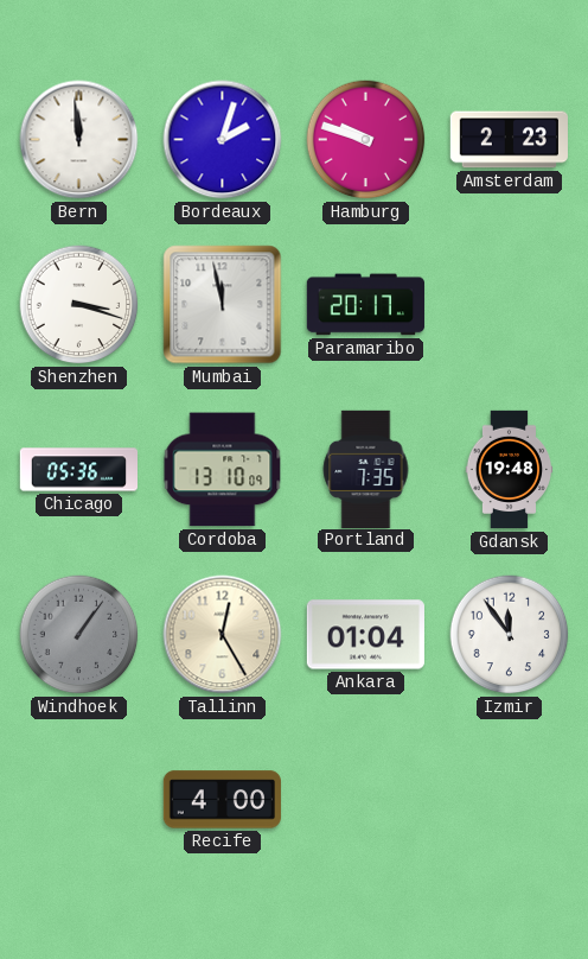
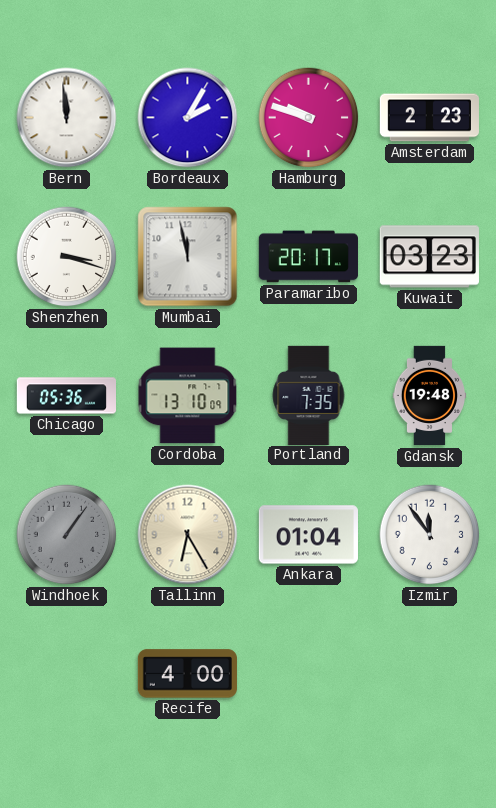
Bordeaux: 2:03 -> 2:05 (188, 118)
Kuwait: none -> 03:23 (429, 257)
Tallinn: 12:25 -> 6:25 (188, 535)
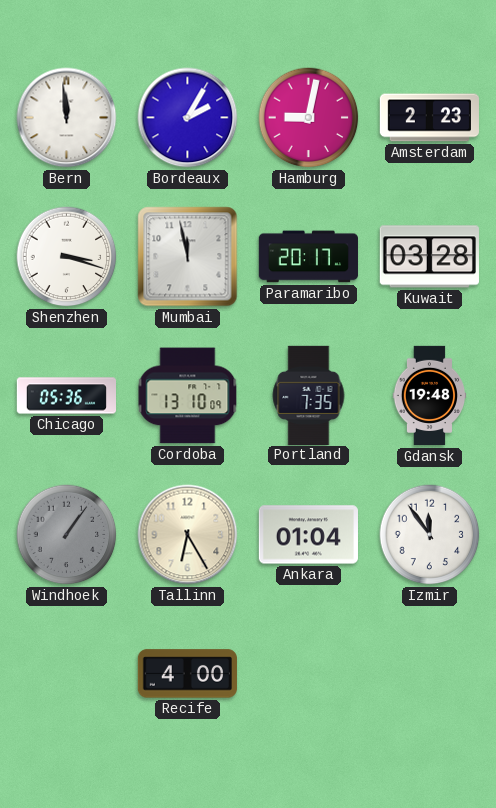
Hamburg: 9:48 -> 9:02 (309, 118)
Kuwait: 03:23 -> 03:28 (429, 257)
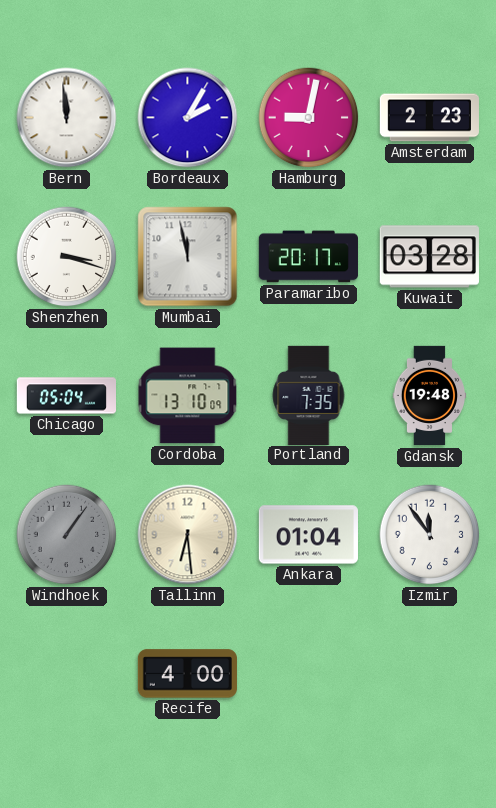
Chicago: 05:36 -> 05:04 (66, 396)
Tallinn: 6:25 -> 6:29 (188, 535)
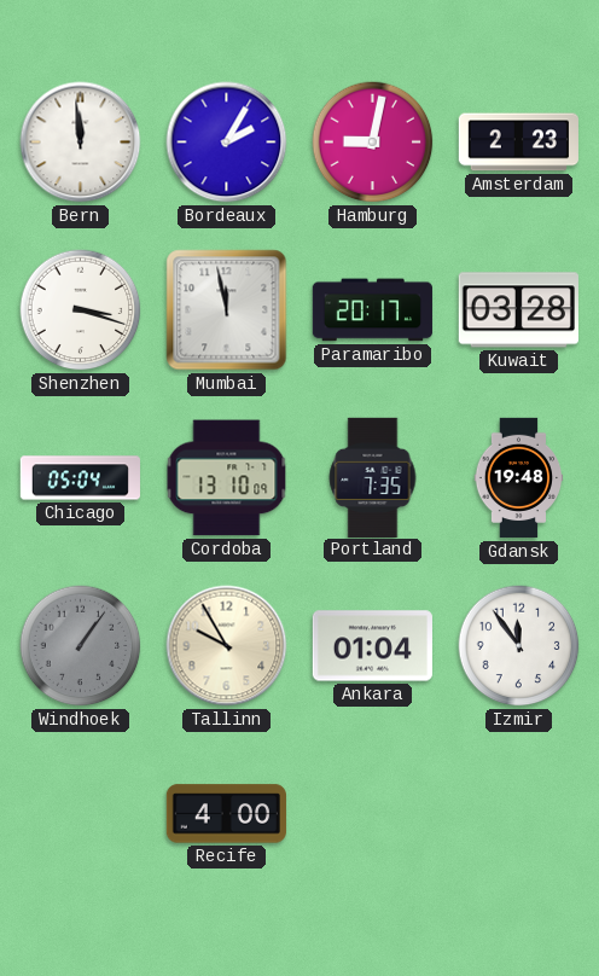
Tallinn: 6:29 -> 9:55 (227, 646)
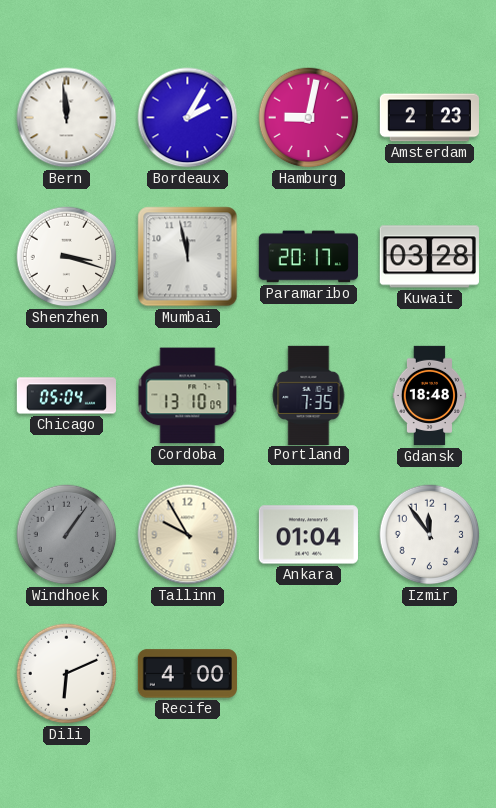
Gdansk: 19:48 -> 18:48 (430, 396)
Dili: none -> 6:11 (67, 674)
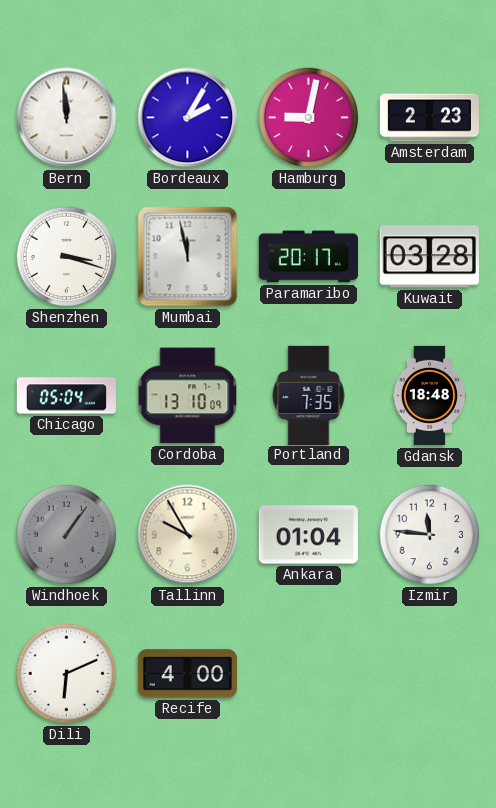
Izmir: 11:54 -> 11:46 (430, 535)
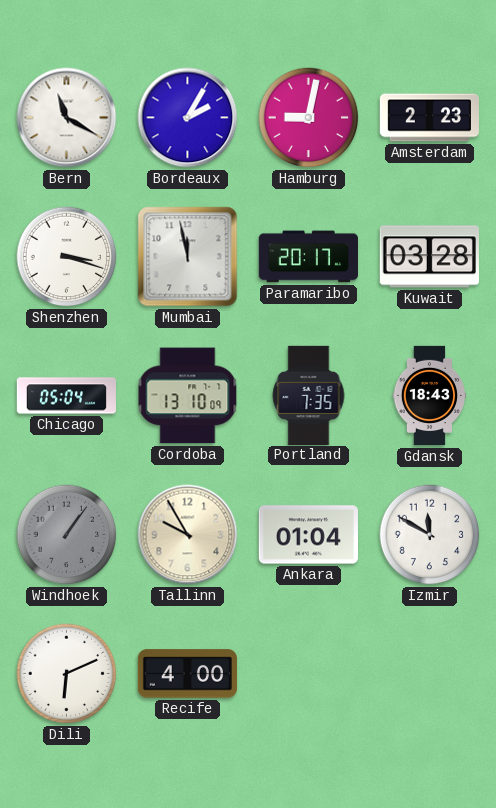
Bern: 11:59 -> 11:20 (67, 118)
Gdansk: 18:48 -> 18:43 (430, 396)
Izmir: 11:46 -> 11:50 (430, 535)
